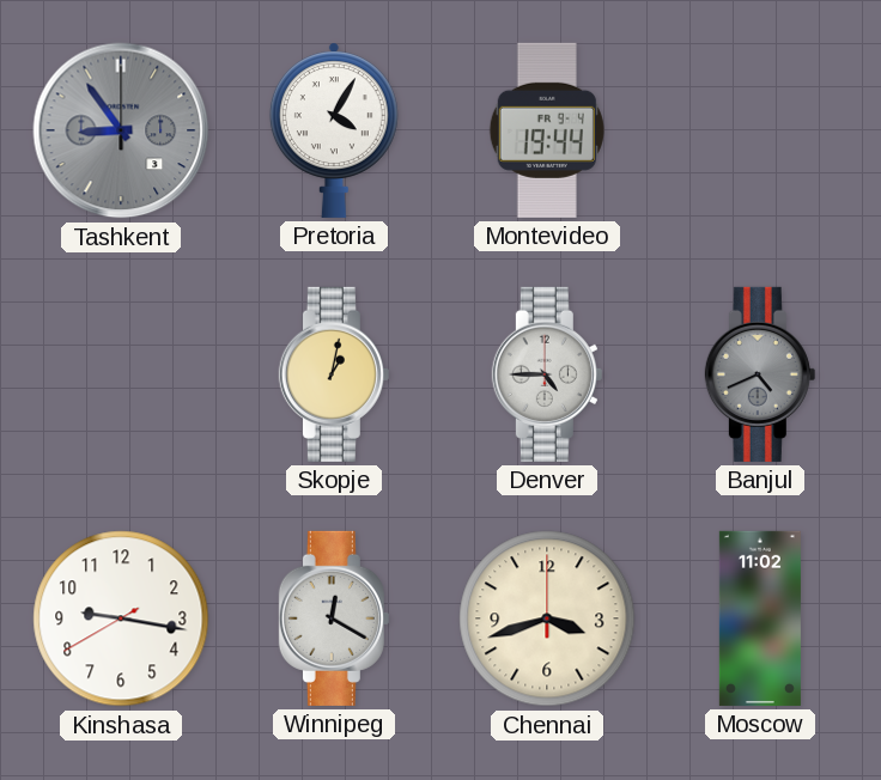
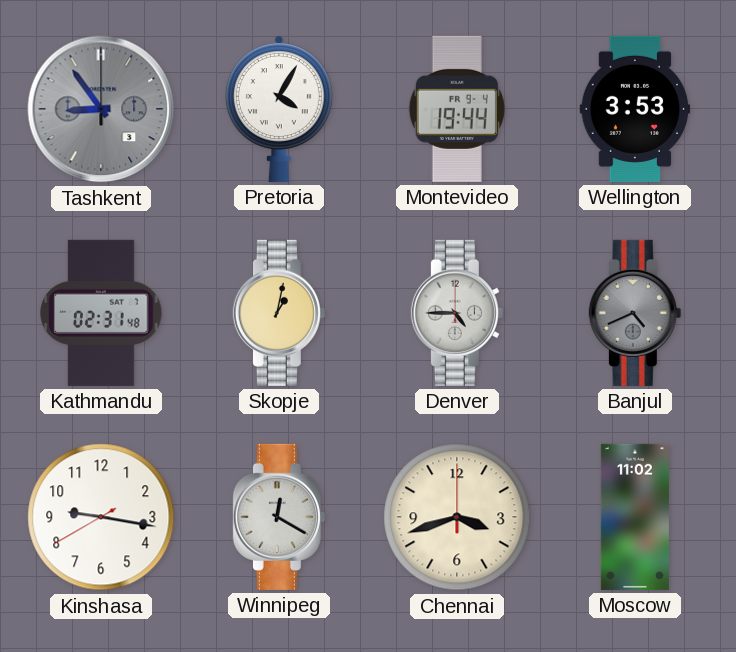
Wellington: none -> 3:53 (635, 109)
Kathmandu: none -> 02:31 (101, 313)
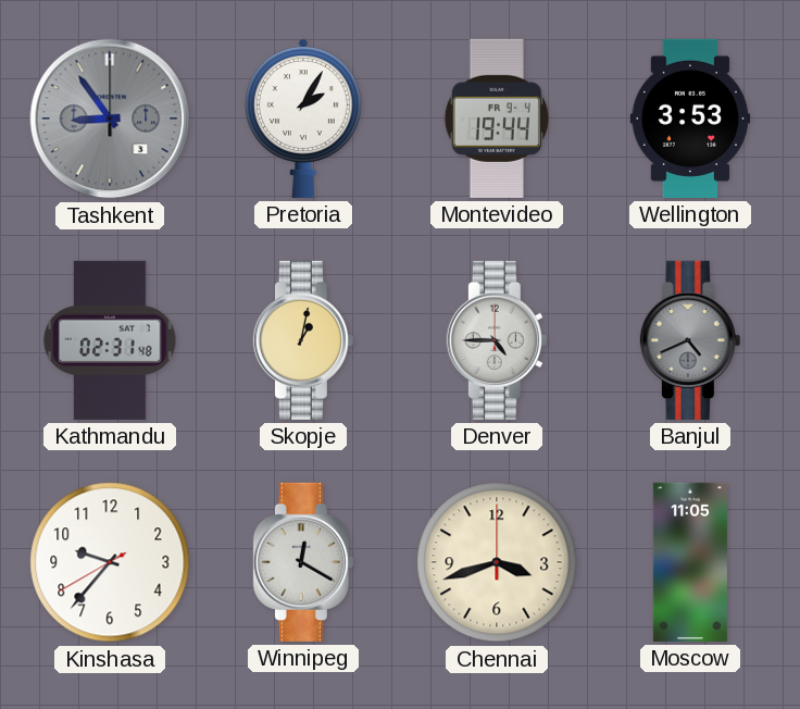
Pretoria: 4:05 -> 2:05 (303, 119)
Kinshasa: 9:16 -> 9:36 (110, 562)
Moscow: 11:02 -> 11:05 (690, 562)
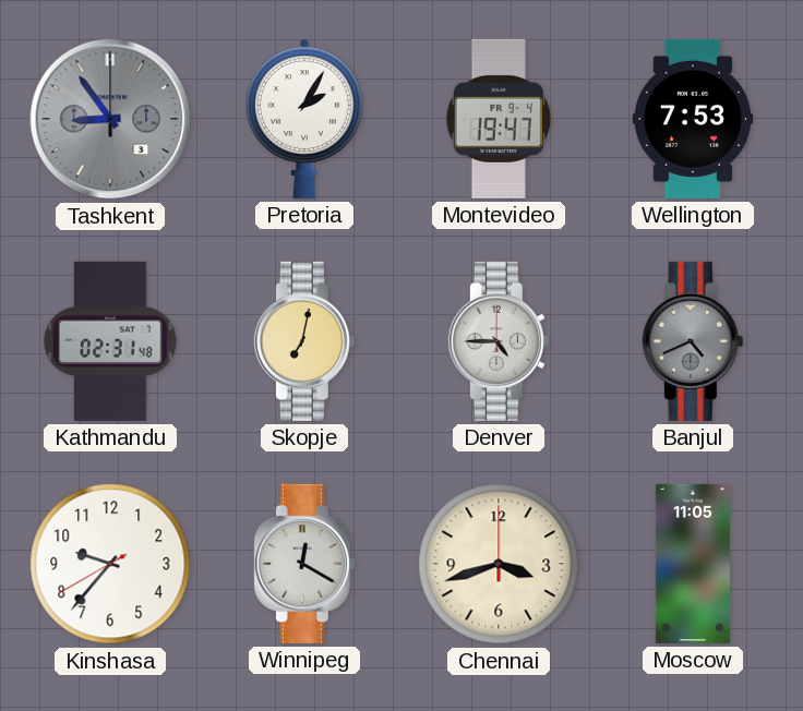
Montevideo: 19:44 -> 19:47 (499, 119)
Wellington: 3:53 -> 7:53 (693, 119)
Skopje: 1:02 -> 7:02 (304, 341)
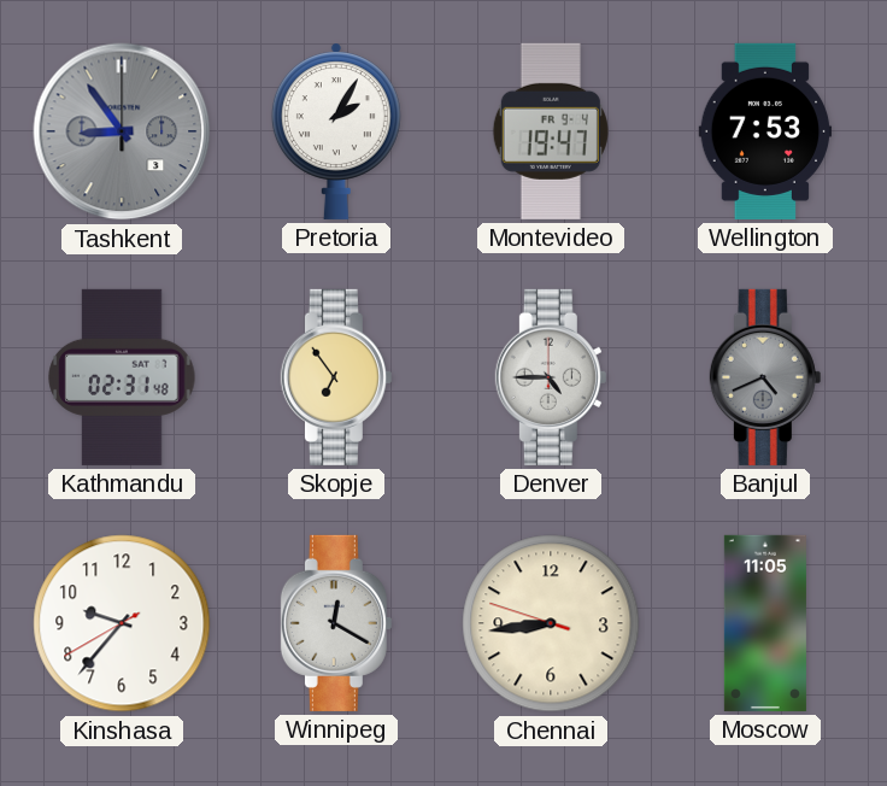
Skopje: 7:02 -> 6:54 (336, 377)
Chennai: 3:42 -> 8:43 (551, 623)
